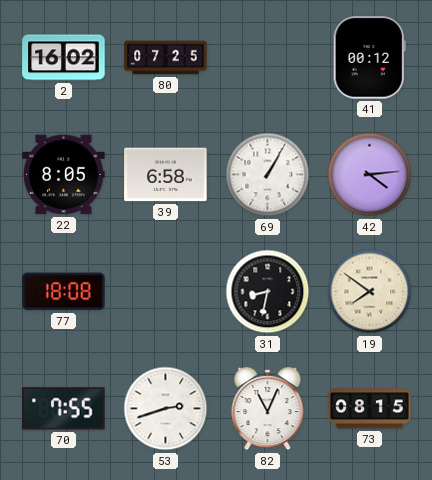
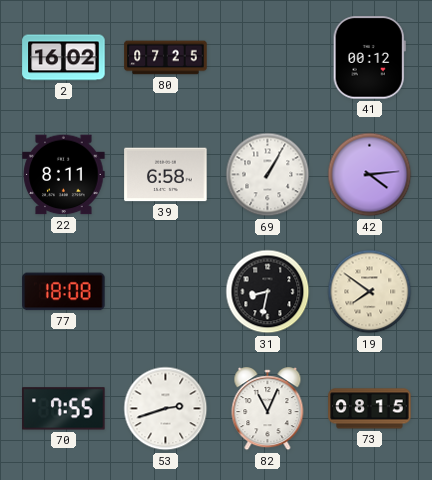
22: 8:05 -> 8:11 (64, 175)
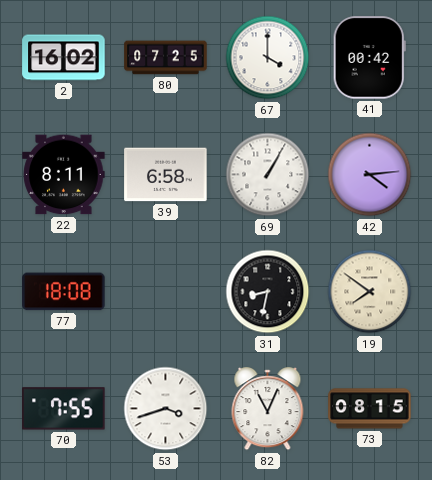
67: none -> 4:00 (268, 58)
41: 00:12 -> 00:42 (369, 58)
53: 2:42 -> 3:42 (166, 409)
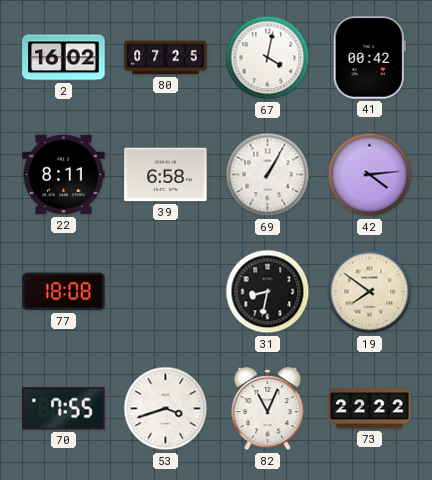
67: 4:00 -> 4:02 (268, 58)
73: 08:15 -> 22:22 (370, 409)
